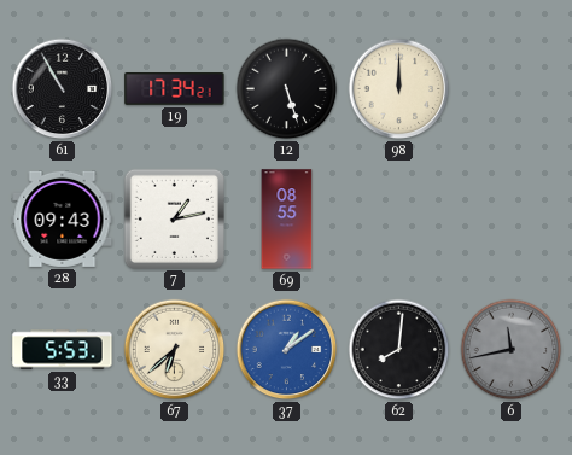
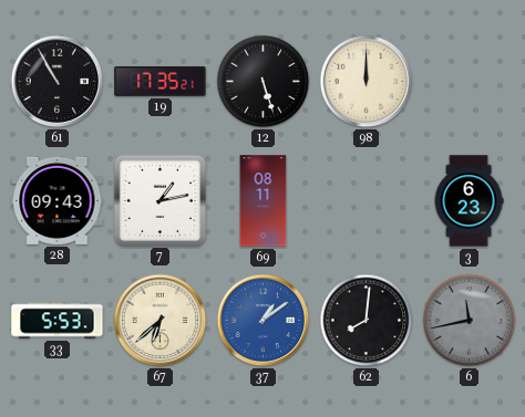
19: 17:34 -> 17:35 (161, 82)
69: 08:55 -> 08:11 (264, 201)
3: none -> 6:23 (469, 201)
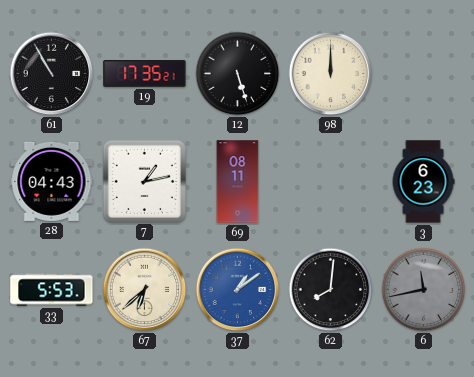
28: 09:43 -> 04:43 (52, 181)
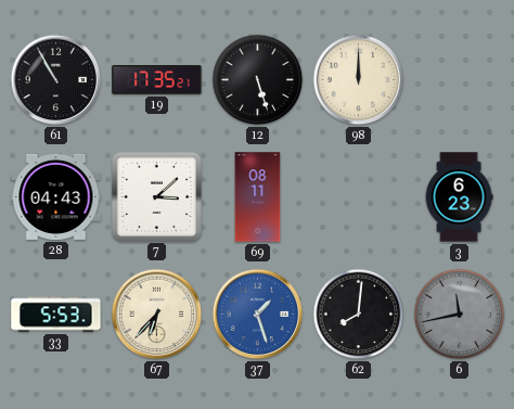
7: 1:13 -> 3:08 (156, 196)
67: 6:38 -> 6:37 (157, 315)
37: 1:09 -> 1:27 (258, 315)
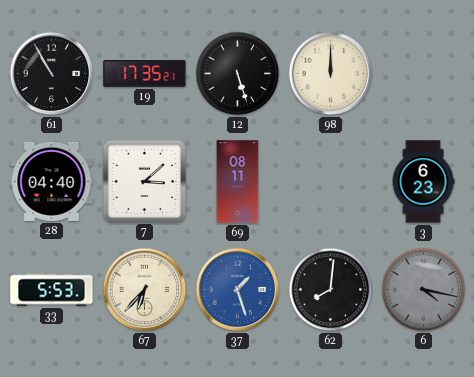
28: 04:43 -> 04:40 (52, 181)
6: 11:43 -> 4:17 (424, 290)
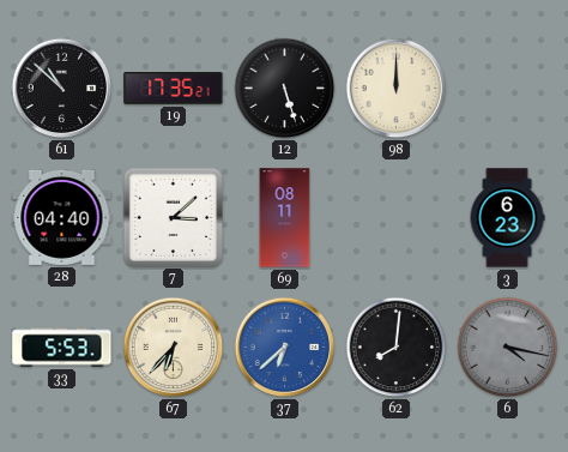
61: 10:55 -> 10:52 (62, 89)
37: 1:27 -> 6:38 (285, 348)
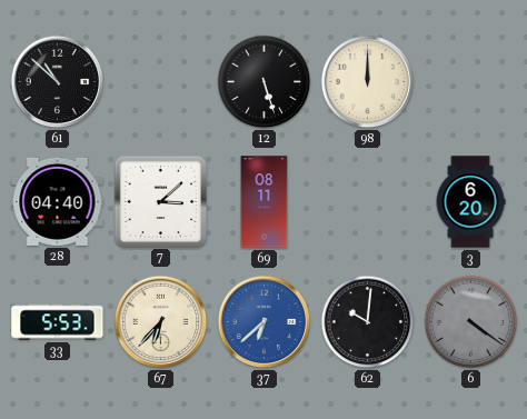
19: 17:35 -> none (174, 89)
3: 6:23 -> 6:20 (470, 202)
62: 8:01 -> 10:01 (368, 322)
6: 4:17 -> 4:21 (471, 322)
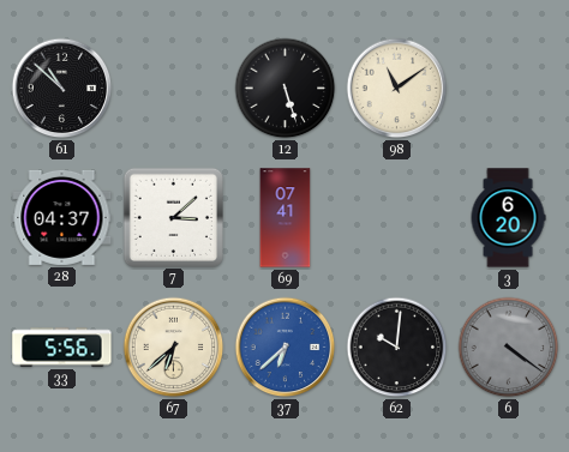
98: 12:00 -> 11:09 (397, 89)
28: 04:40 -> 04:37 (62, 217)
69: 08:11 -> 07:41 (286, 218)
33: 5:53 -> 5:56 (62, 348)
67: 6:37 -> 6:38 (174, 348)
